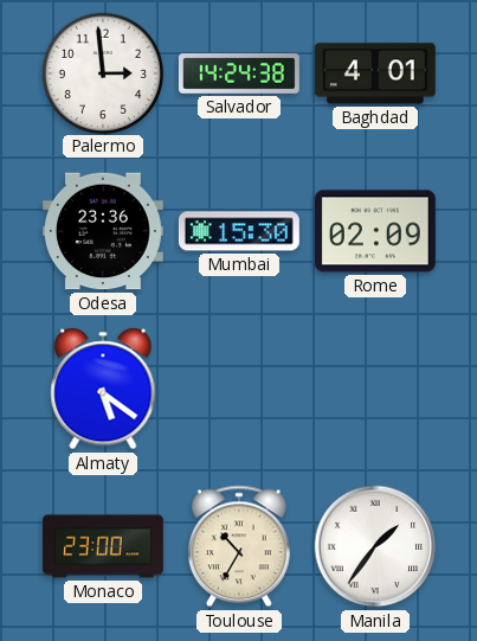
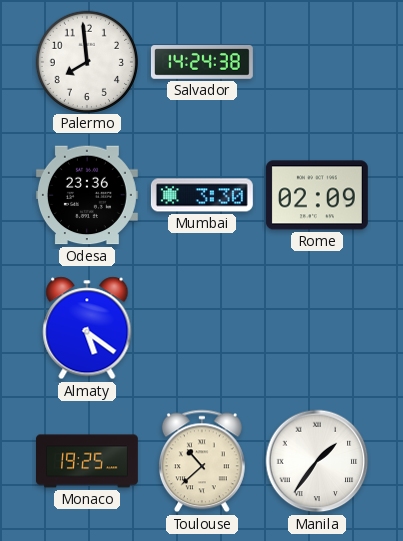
Palermo: 2:59 -> 7:59 (86, 61)
Baghdad: 4:01 -> none (375, 73)
Mumbai: 15:30 -> 3:30 (202, 195)
Monaco: 23:00 -> 19:25 (88, 461)
Toulouse: 10:35 -> 10:38 (202, 461)
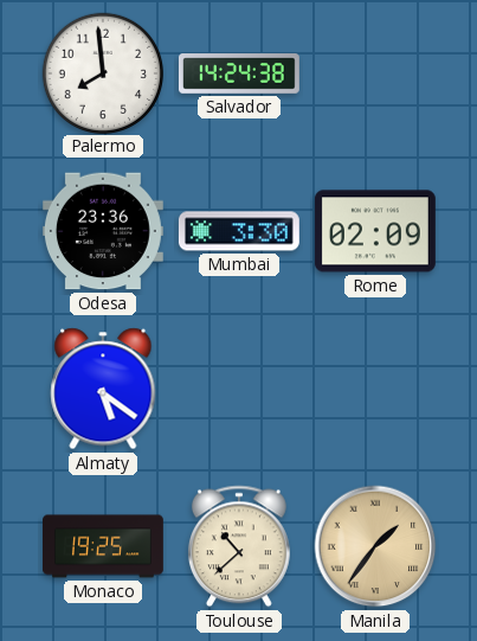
Manila dial: white -> champagne (375, 546)
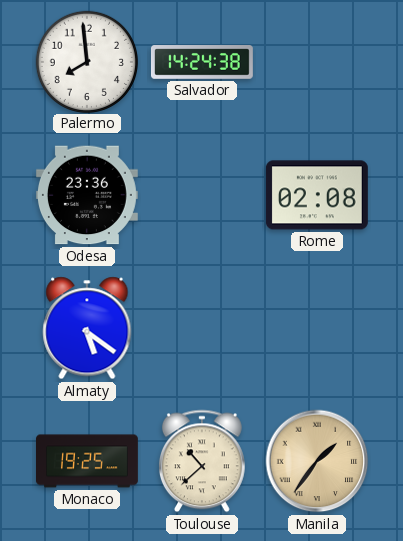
Mumbai: 3:30 -> none (239, 231)
Rome: 02:09 -> 02:08 (317, 195)
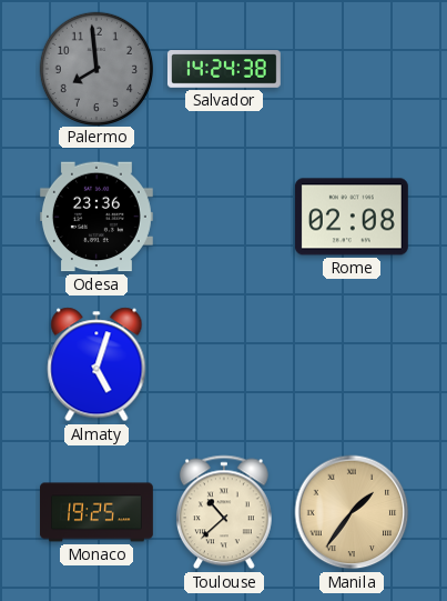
Palermo dial: white -> grey (95, 68)
Almaty: 5:21 -> 5:03 (96, 364)
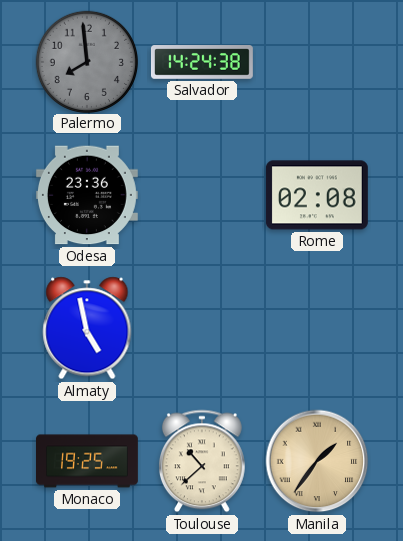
Almaty: 5:03 -> 4:58 (87, 328)
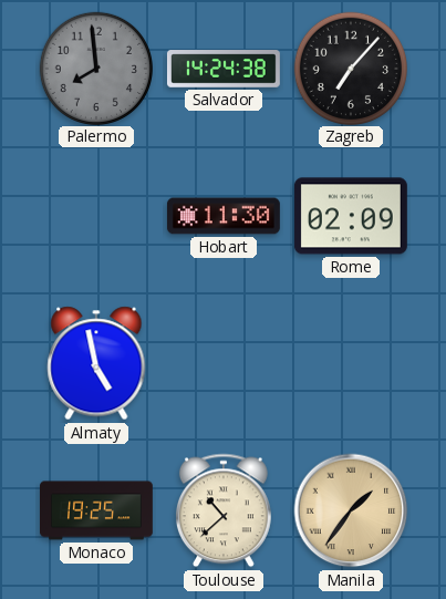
Zagreb: none -> 7:07 (350, 68)
Odesa: 23:36 -> none (87, 195)
Hobart: none -> 11:30 (224, 216)
Rome: 02:08 -> 02:09 (351, 216)
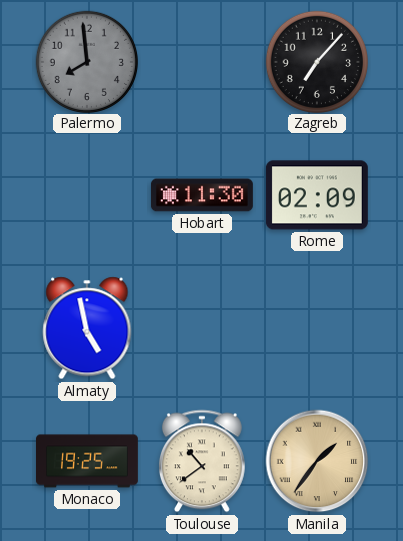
Salvador: 14:24 -> none (224, 69)
Toulouse: 10:38 -> 10:39 (202, 461)
